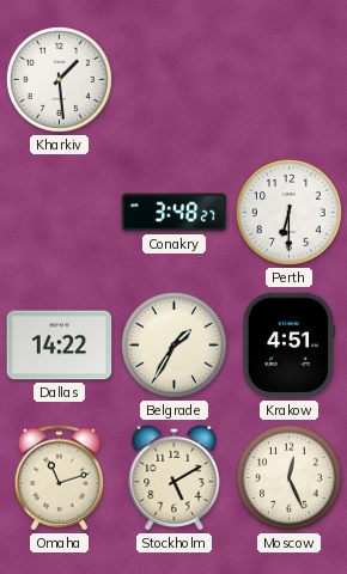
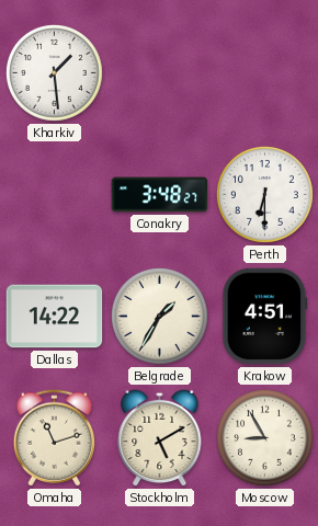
Moscow: 12:26 -> 8:55 (265, 438)
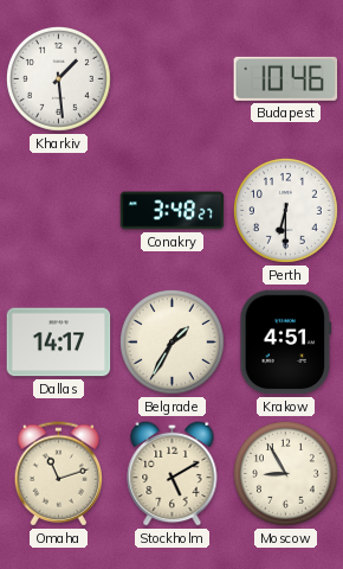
Budapest: none -> 10:46 (286, 78)
Dallas: 14:22 -> 14:17 (59, 343)
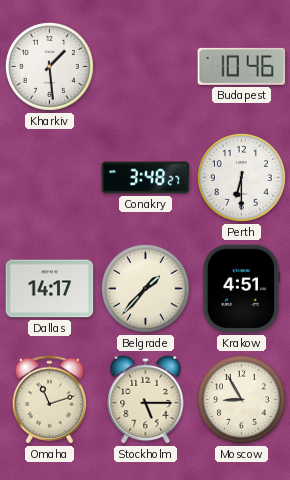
Belgrade: 1:35 -> 1:37 (146, 289)
Stockholm: 5:10 -> 5:15 (146, 399)
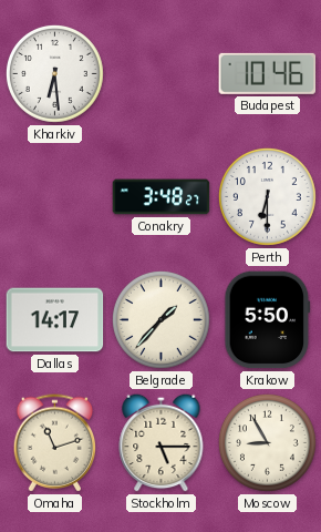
Kharkiv: 1:29 -> 6:29 (55, 74)
Krakow: 4:51 -> 5:50 (268, 320)
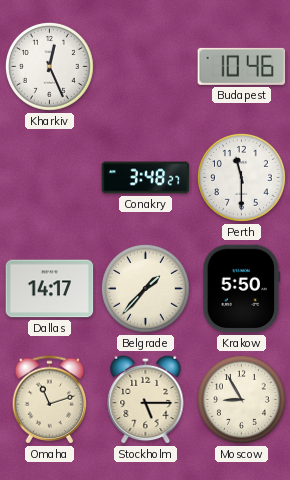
Kharkiv: 6:29 -> 12:26 (50, 67)
Perth: 6:30 -> 11:30 (242, 178)
